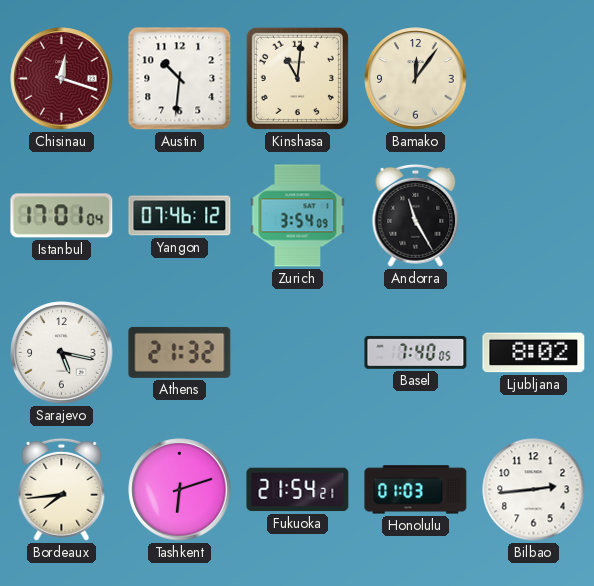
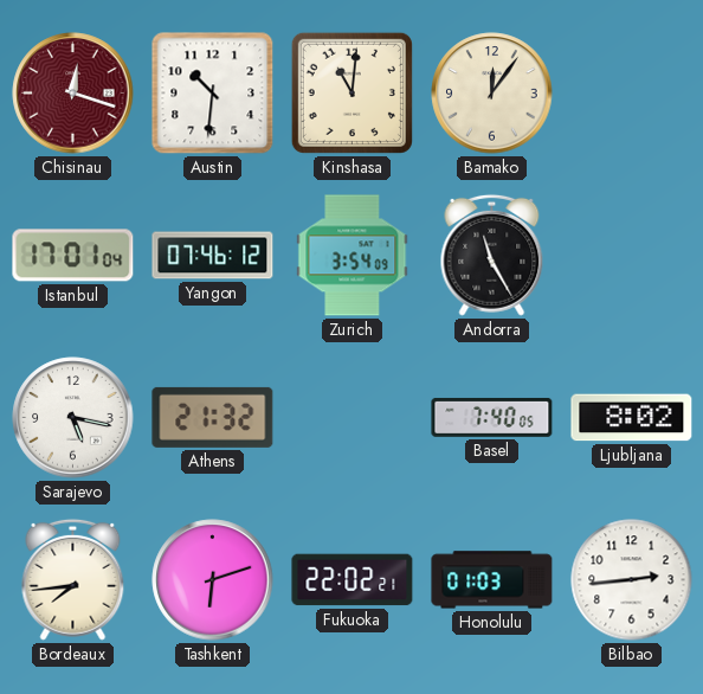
Fukuoka: 21:54 -> 22:02 (353, 580)
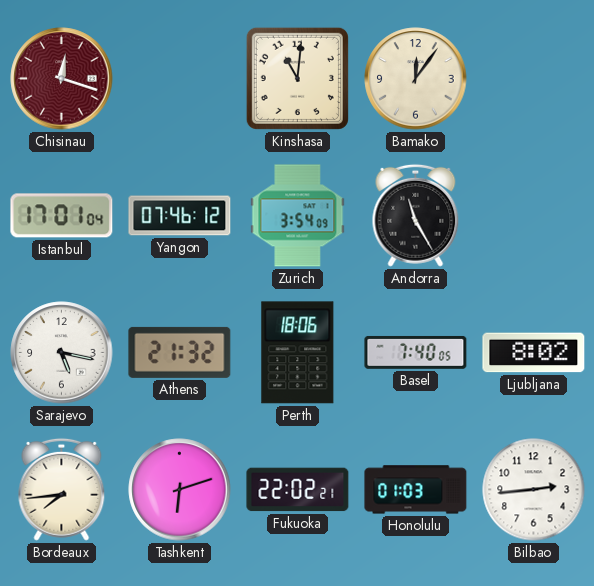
Austin: 10:31 -> none (213, 94)
Perth: none -> 18:06 (298, 353)
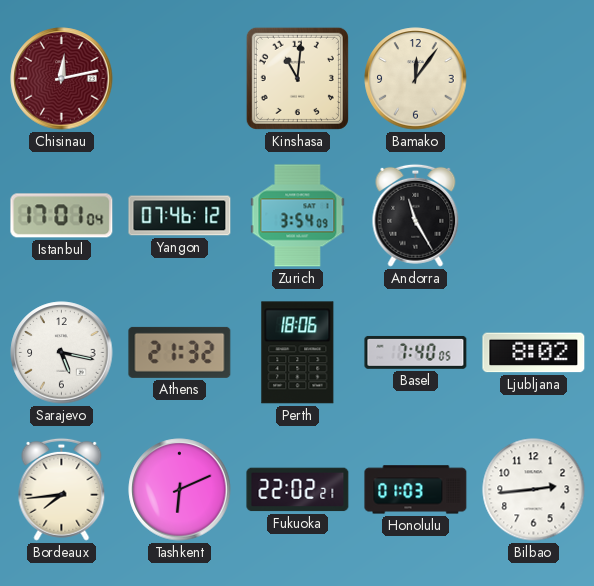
Chisinau: 12:18 -> 12:13 (62, 79)
Tashkent: 6:12 -> 6:11 (180, 490)
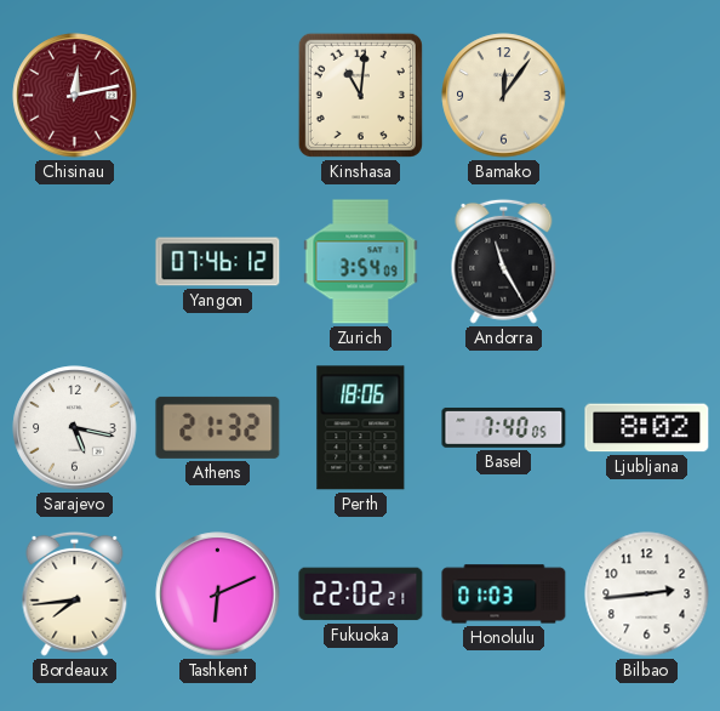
Istanbul: 17:01 -> none (62, 216)
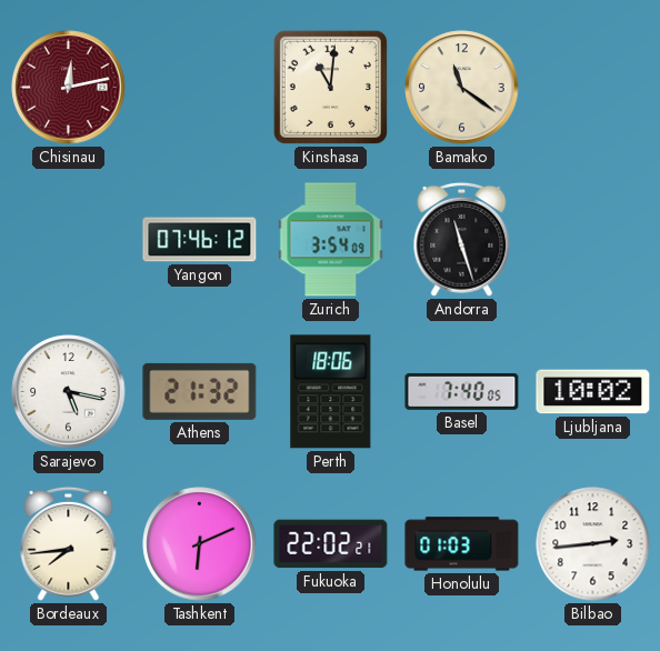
Bamako: 12:06 -> 11:21 (462, 88)
Andorra: 11:25 -> 11:27 (462, 239)
Ljubljana: 8:02 -> 10:02 (593, 392)
